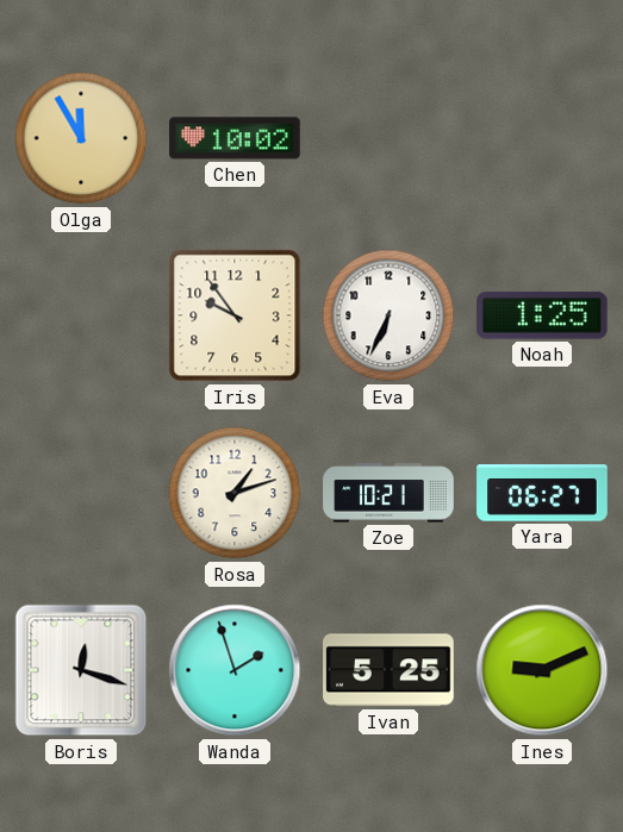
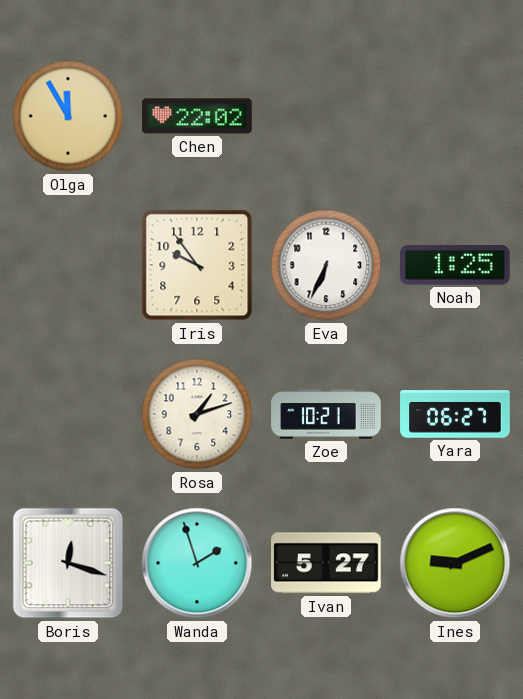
Chen: 10:02 -> 22:02 (197, 116)
Ivan: 5:25 -> 5:27 (326, 563)
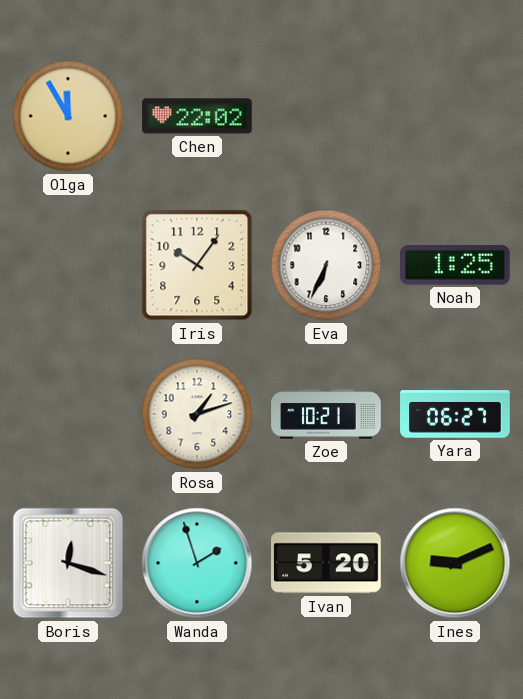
Iris: 9:54 -> 10:06 (197, 265)
Ivan: 5:27 -> 5:20 (326, 563)
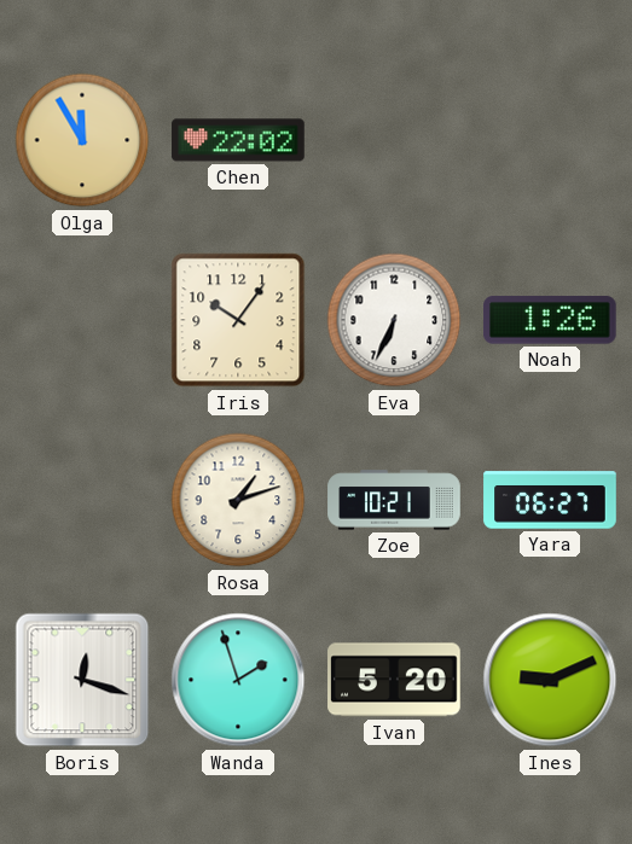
Noah: 1:25 -> 1:26 (551, 320)
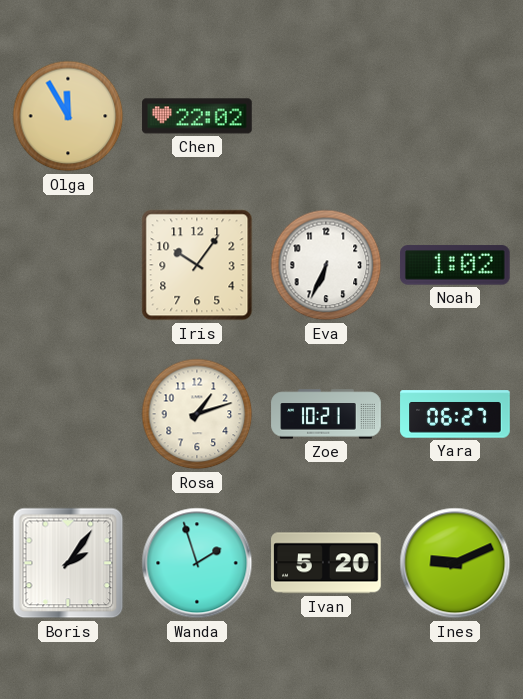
Noah: 1:26 -> 1:02 (456, 265)
Boris: 12:18 -> 2:06 (68, 563)
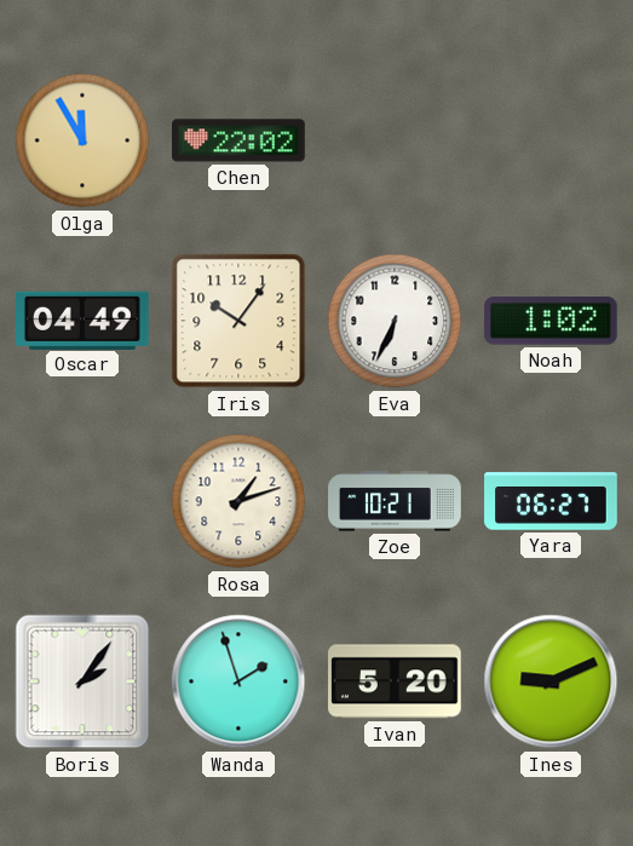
Oscar: none -> 04:49 (84, 320)
